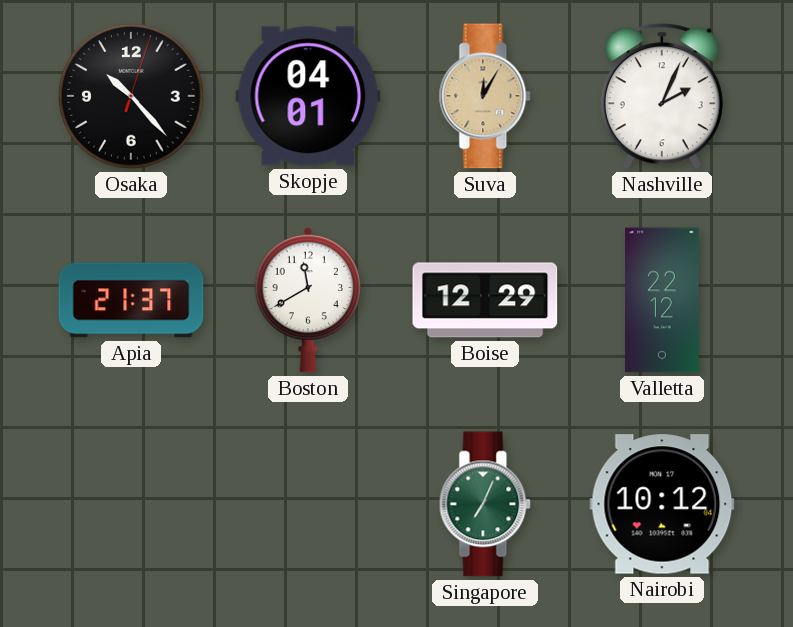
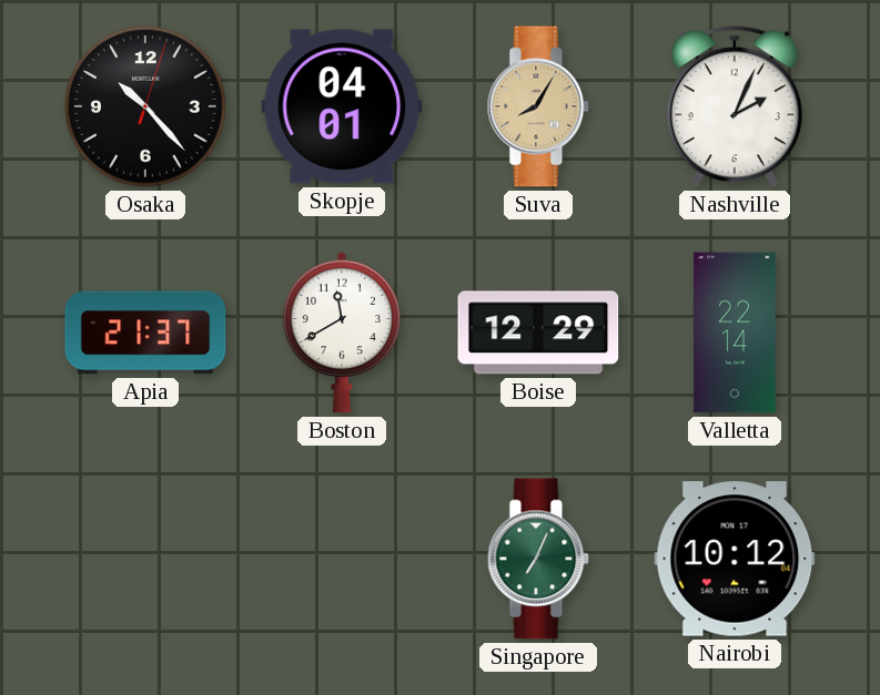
Suva: 12:05 -> 8:05 (538, 106)
Valletta: 22:12 -> 22:14 (735, 333)
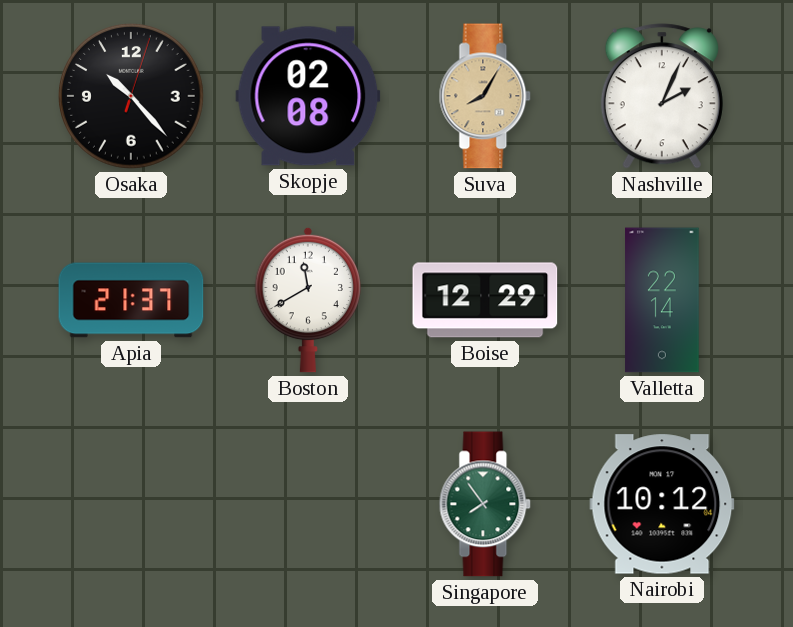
Skopje: 04:01 -> 02:08 (308, 96)
Singapore: 7:04 -> 7:54 (485, 504)
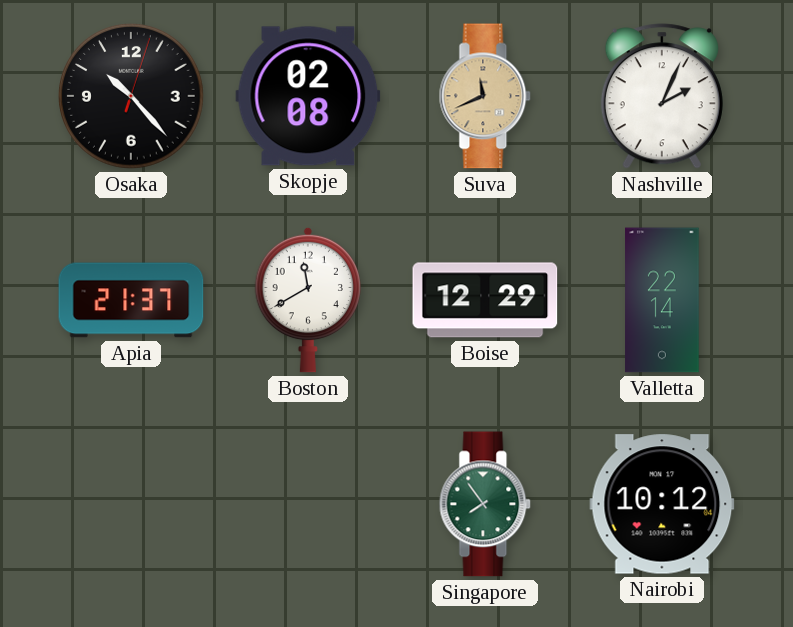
Suva: 8:05 -> 11:41 (485, 96)
